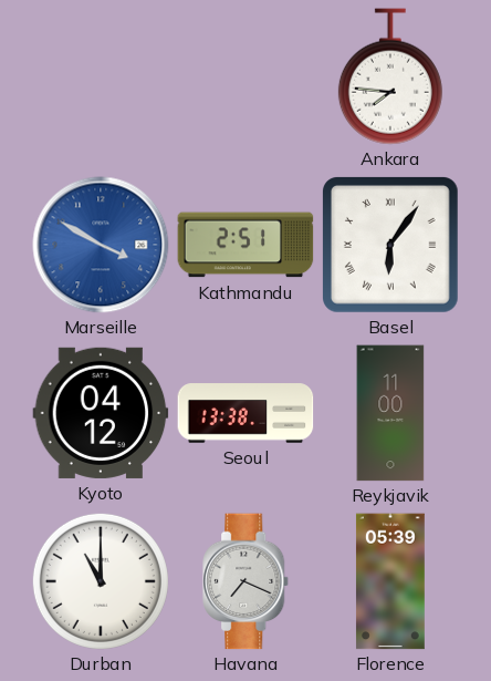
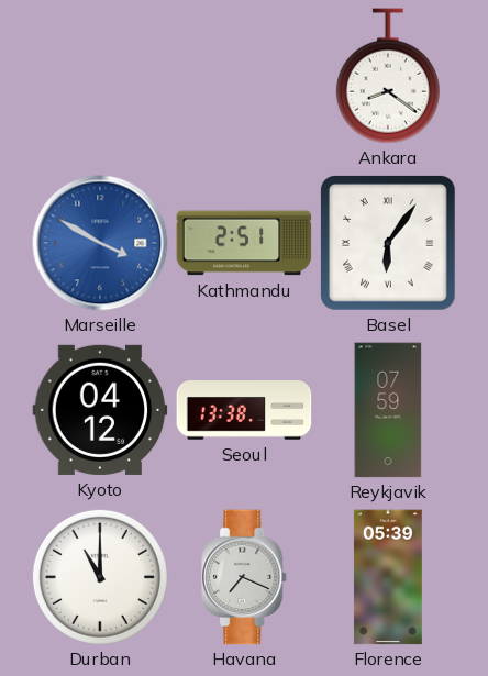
Ankara: 7:46 -> 8:21 (388, 76)
Reykjavik: 11:00 -> 07:59 (388, 410)
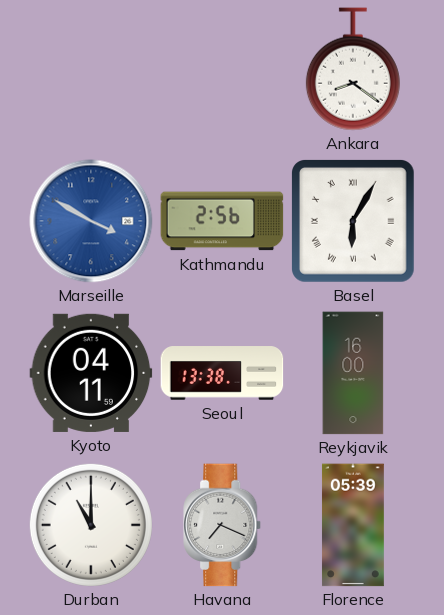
Kathmandu: 2:51 -> 2:56 (222, 221)
Basel: 6:06 -> 6:05 (354, 222)
Kyoto: 04:12 -> 04:11 (91, 373)
Reykjavik: 07:59 -> 16:00 (353, 373)
